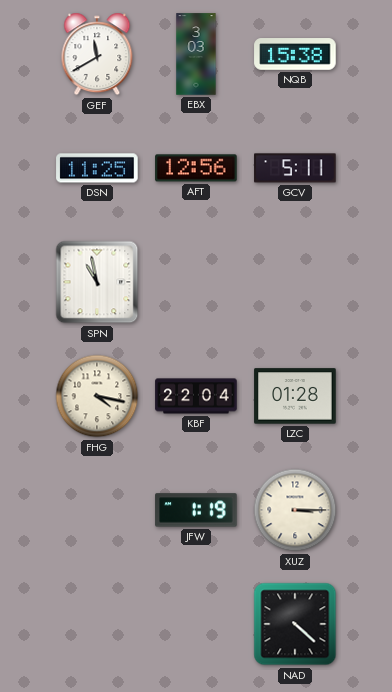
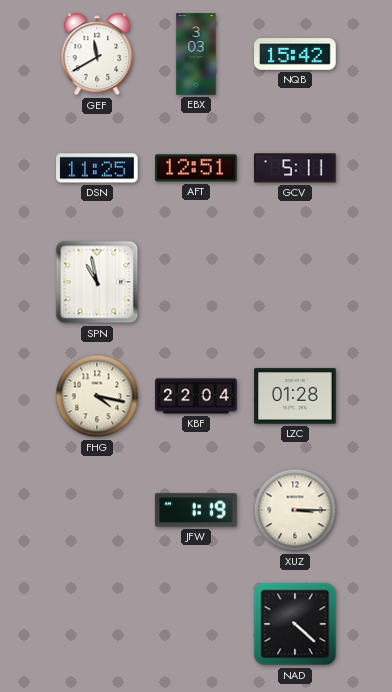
NQB: 15:38 -> 15:42 (295, 54)
AFT: 12:56 -> 12:51 (196, 168)
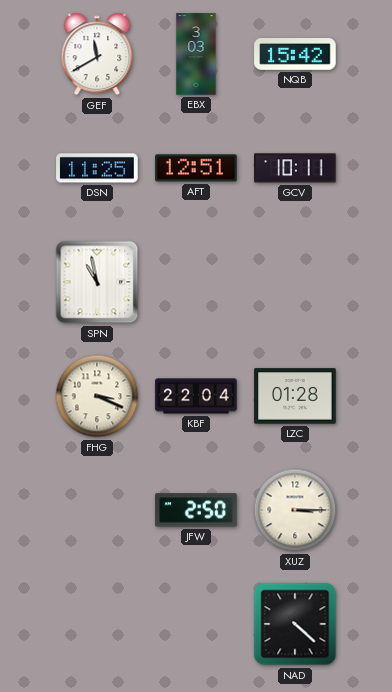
GCV: 5:11 -> 10:11 (295, 168)
FHG: 4:17 -> 3:19 (97, 396)
JFW: 1:19 -> 2:50 (196, 510)
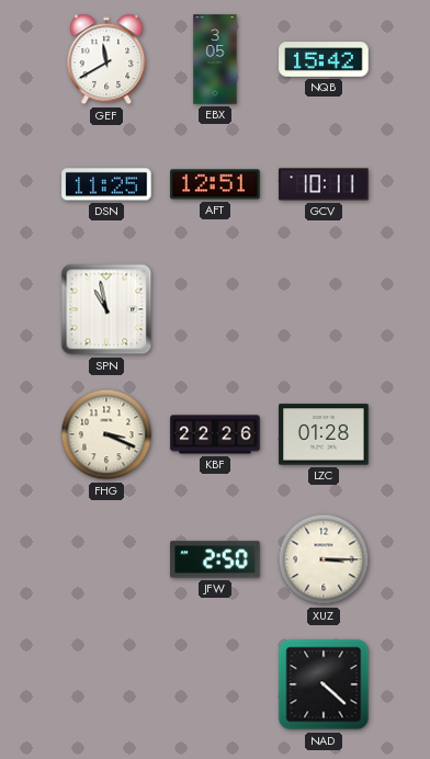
EBX: 3:03 -> 3:05 (215, 59)
KBF: 22:04 -> 22:26 (215, 434)
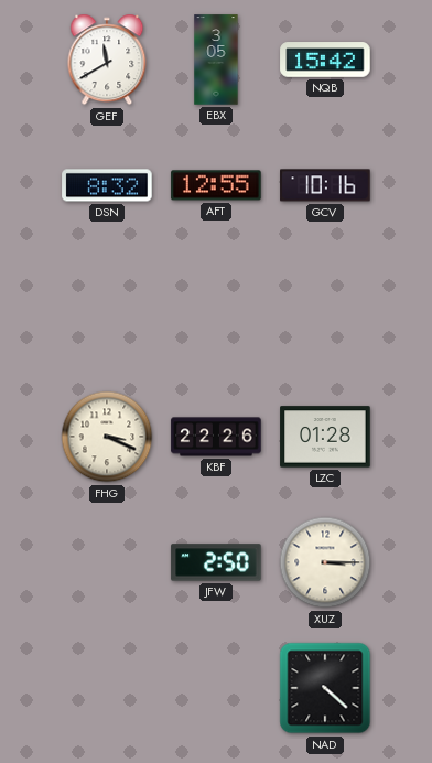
DSN: 11:25 -> 8:32 (107, 185)
AFT: 12:51 -> 12:55 (216, 185)
GCV: 10:11 -> 10:16 (325, 185)
SPN: 10:58 -> none (106, 309)
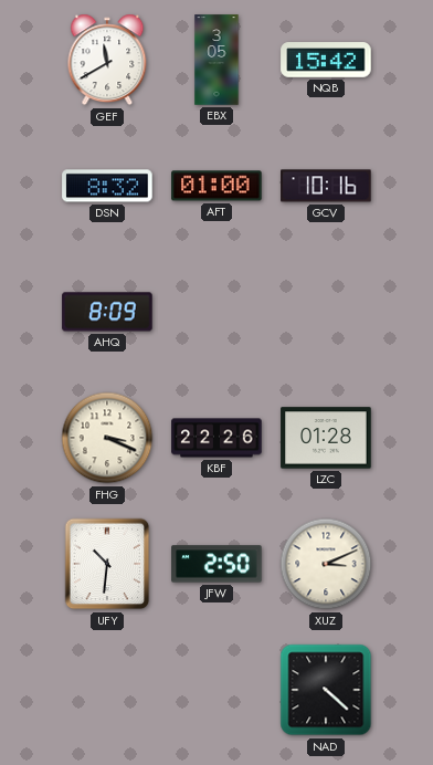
AFT: 12:55 -> 01:00 (216, 186)
AHQ: none -> 8:09 (107, 312)
UFY: none -> 10:31 (107, 564)
XUZ: 3:15 -> 3:11 (326, 564)
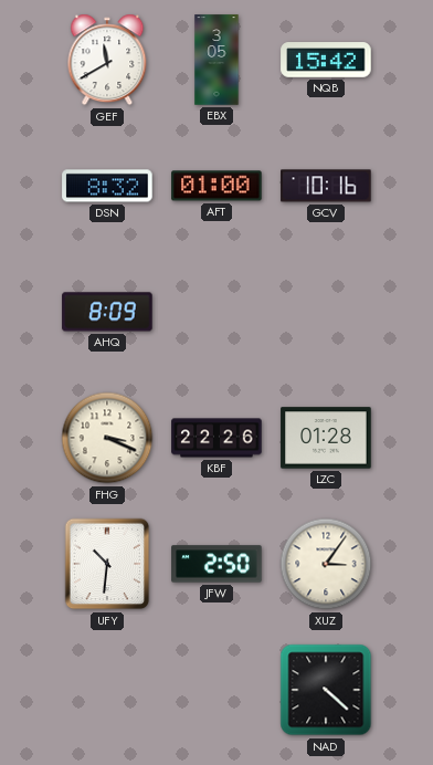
XUZ: 3:11 -> 3:06 (326, 564)
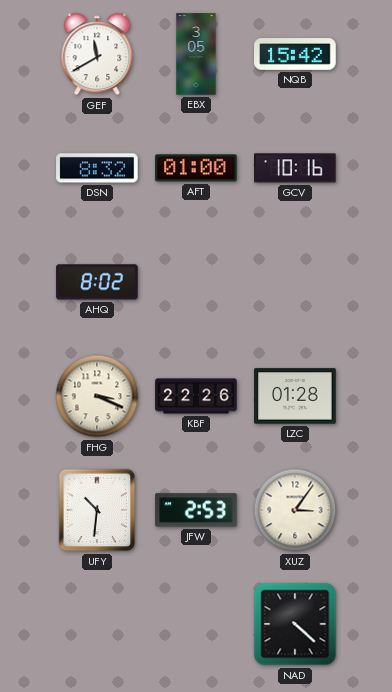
AHQ: 8:09 -> 8:02 (97, 282)
JFW: 2:50 -> 2:53 (196, 510)
